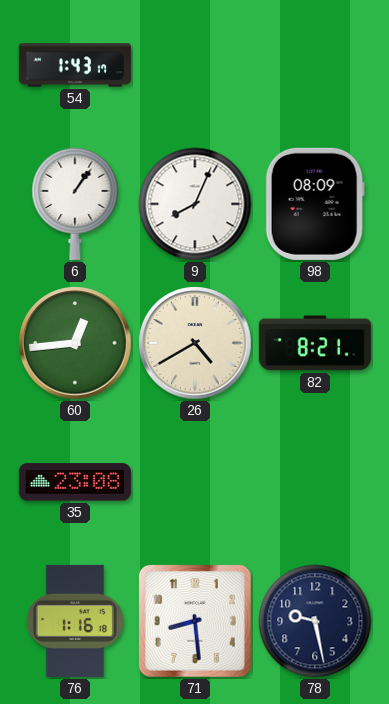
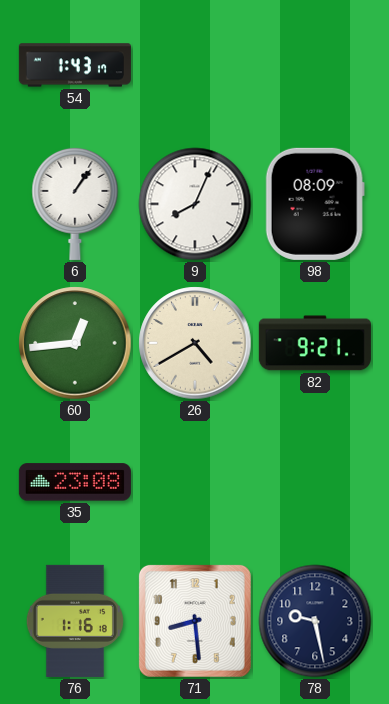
82: 8:21 -> 9:21 (315, 343)
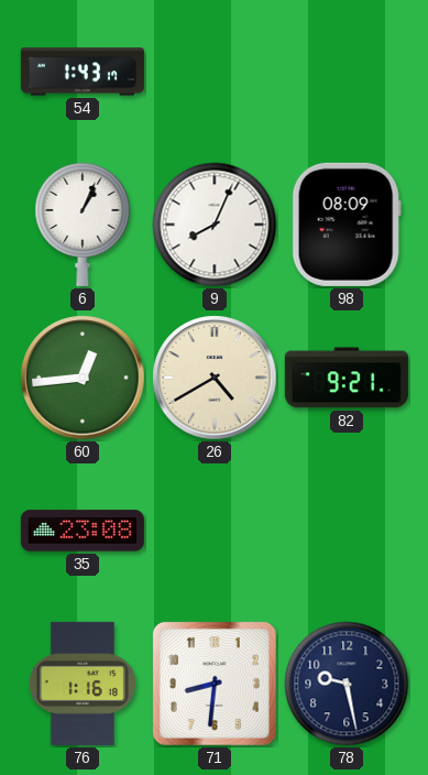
6: 1:06 -> 1:04 (83, 223)
71: 8:29 -> 8:31 (215, 684)
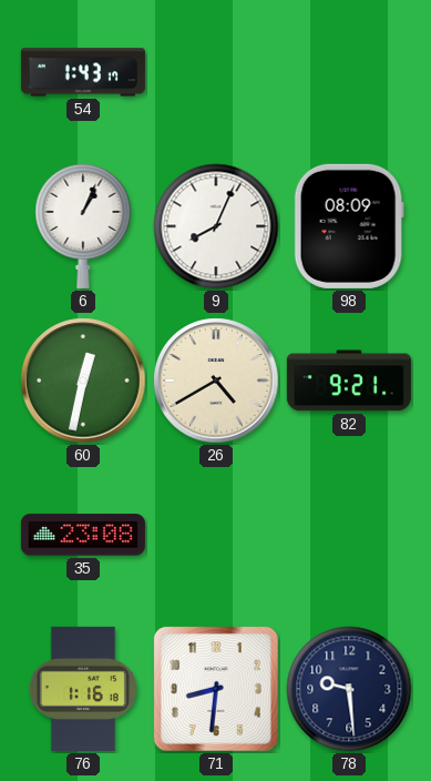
60: 12:44 -> 12:32 (83, 381)
78: 9:28 -> 9:29 (349, 689)
